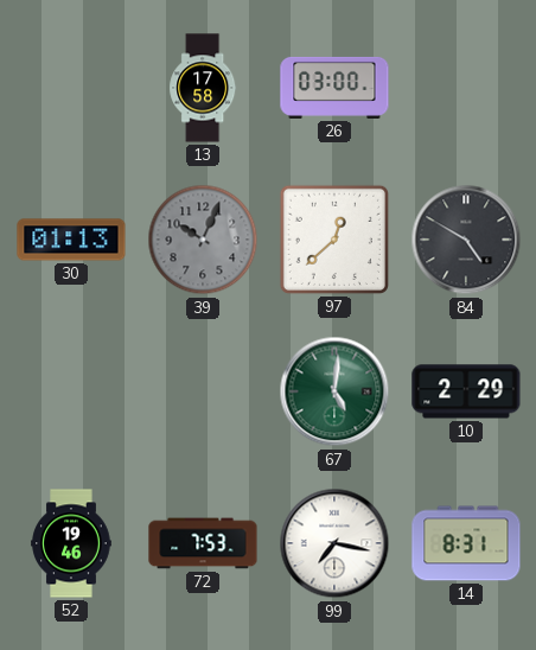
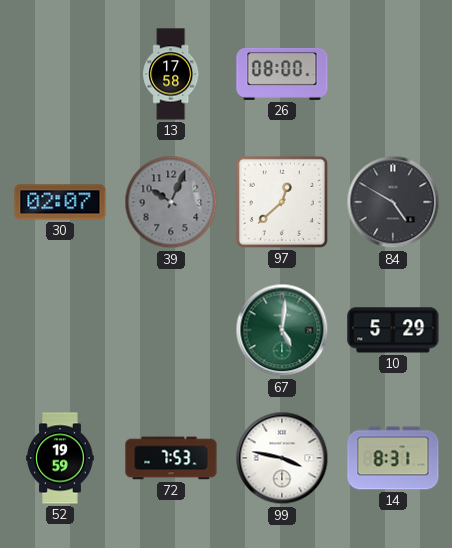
26: 03:00 -> 08:00 (282, 74)
30: 01:13 -> 02:07 (60, 202)
10: 2:29 -> 5:29 (393, 330)
52: 19:46 -> 19:59 (60, 458)
99: 7:17 -> 3:47 (282, 458)
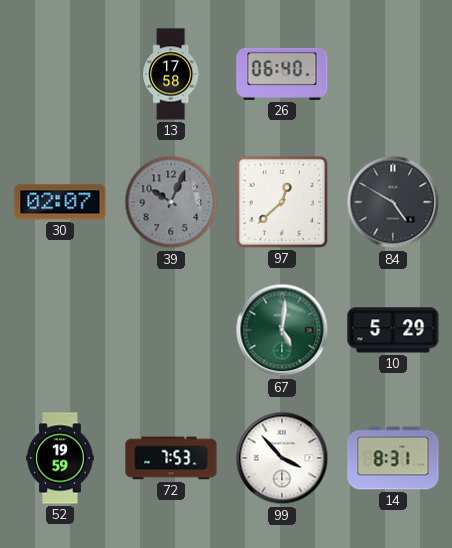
26: 08:00 -> 06:40 (282, 74)
99: 3:47 -> 3:53 (282, 458)
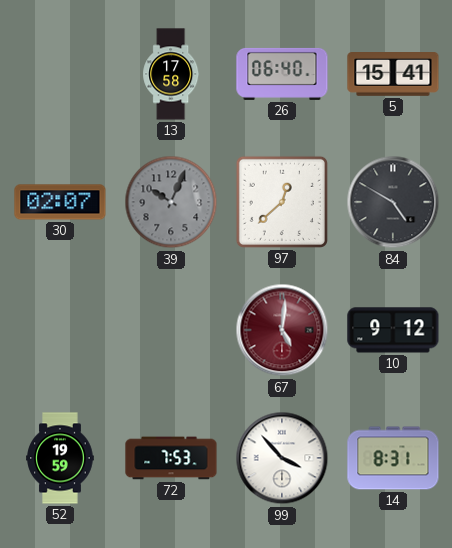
5: none -> 15:41 (393, 75)
67 dial: green -> burgundy (282, 330)
10: 5:29 -> 9:12 (393, 330)
